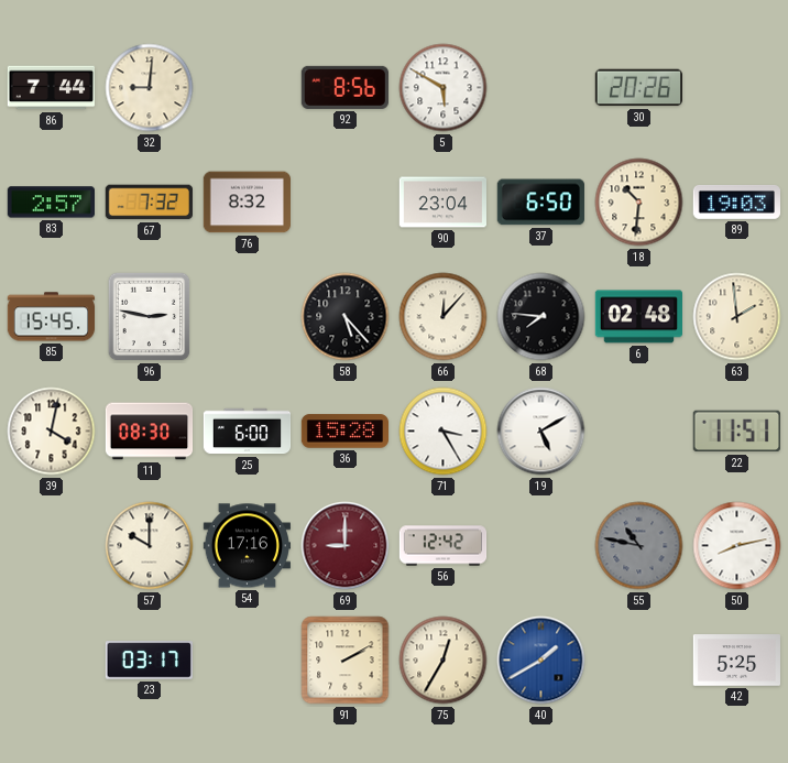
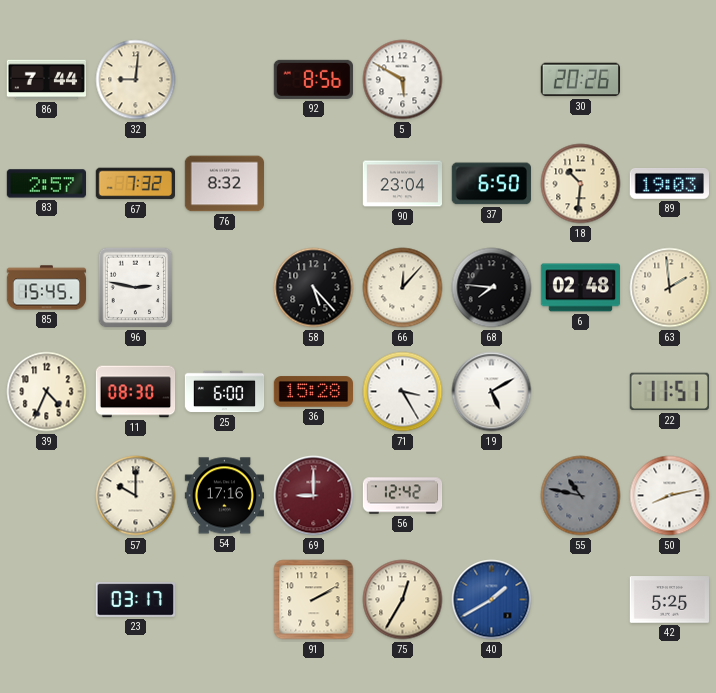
39: 4:02 -> 4:34 (47, 392)
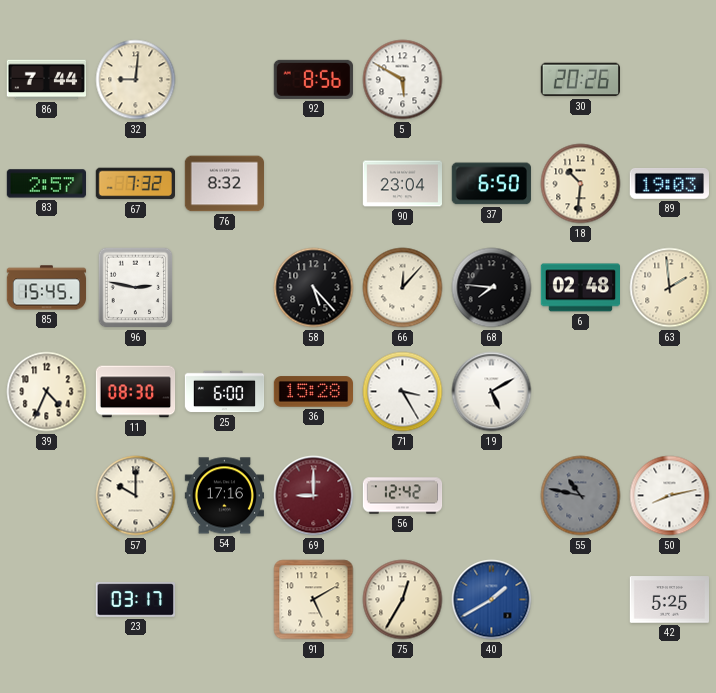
22: 11:51 -> none (669, 392)
91: 2:10 -> 5:10 (314, 600)
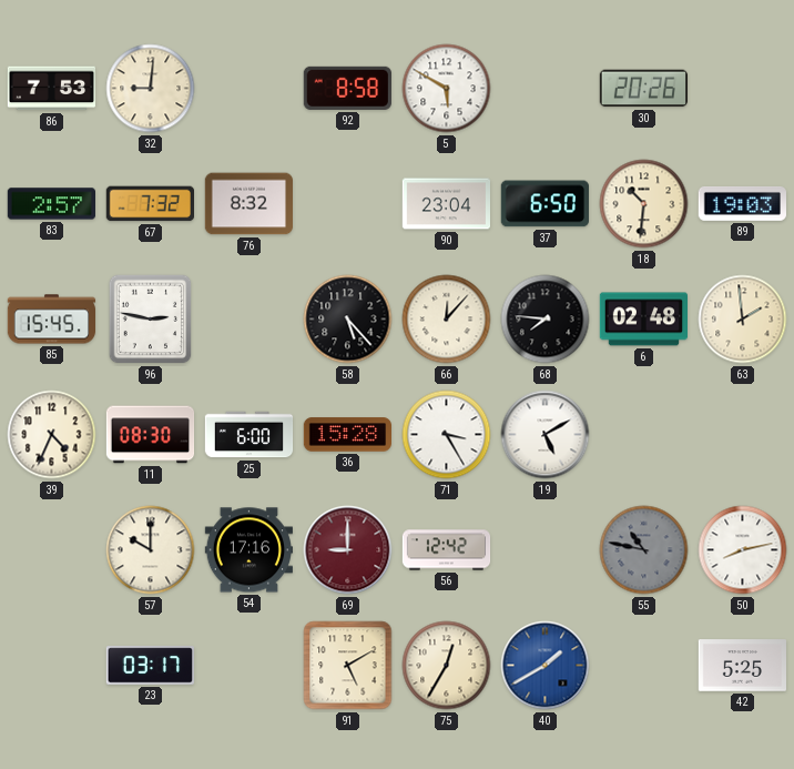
86: 7:44 -> 7:53 (51, 89)
92: 8:56 -> 8:58 (347, 88)
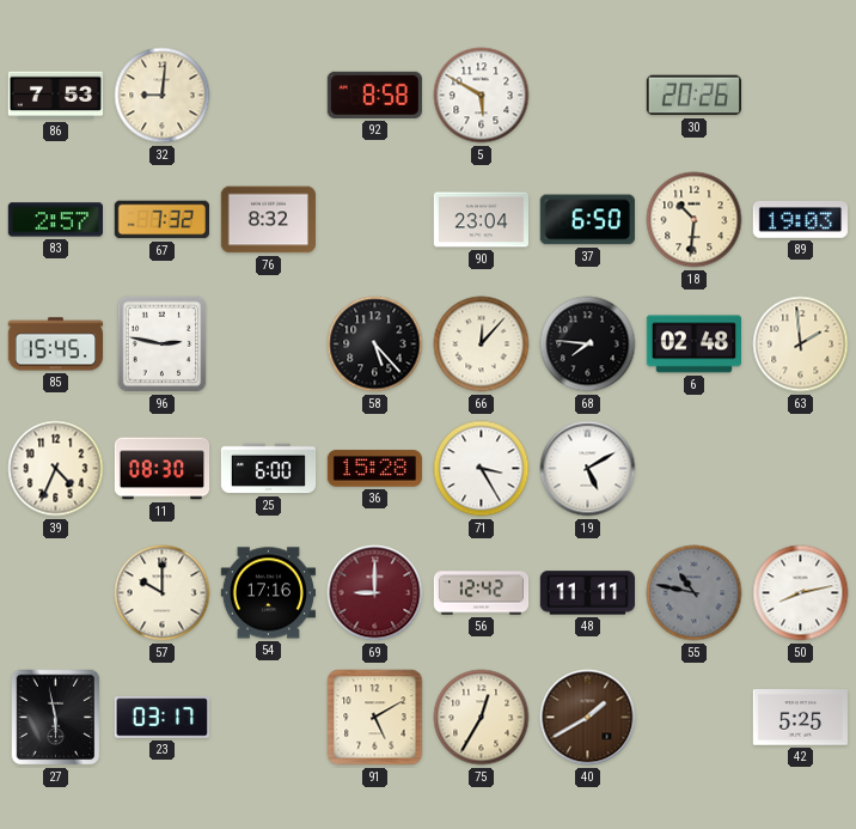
48: none -> 11:11 (587, 593)
27: none -> 5:58 (56, 718)
40 dial: blue -> brown (588, 718)
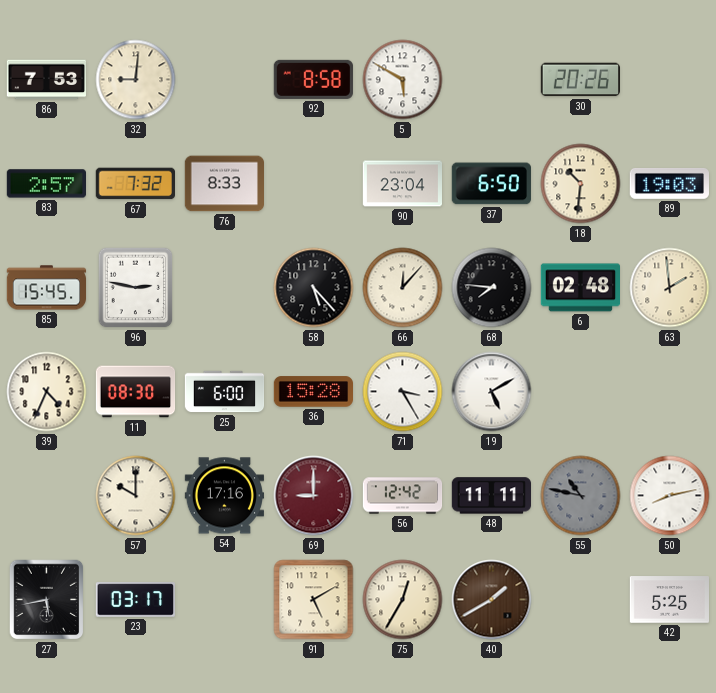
76: 8:32 -> 8:33 (224, 184)
27: 5:58 -> 5:43 (47, 600)
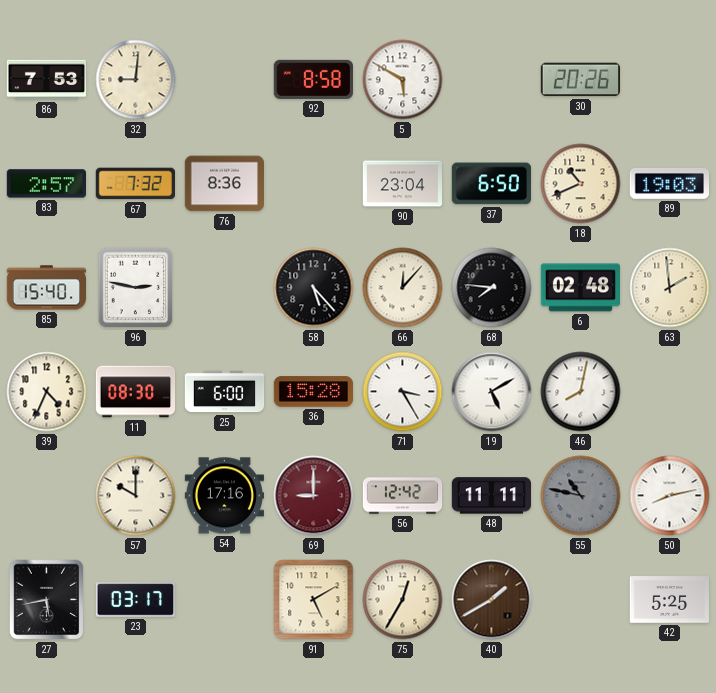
76: 8:33 -> 8:36 (224, 184)
18: 10:31 -> 10:41 (581, 184)
85: 15:45 -> 15:40 (47, 288)
46: none -> 8:02 (581, 392)
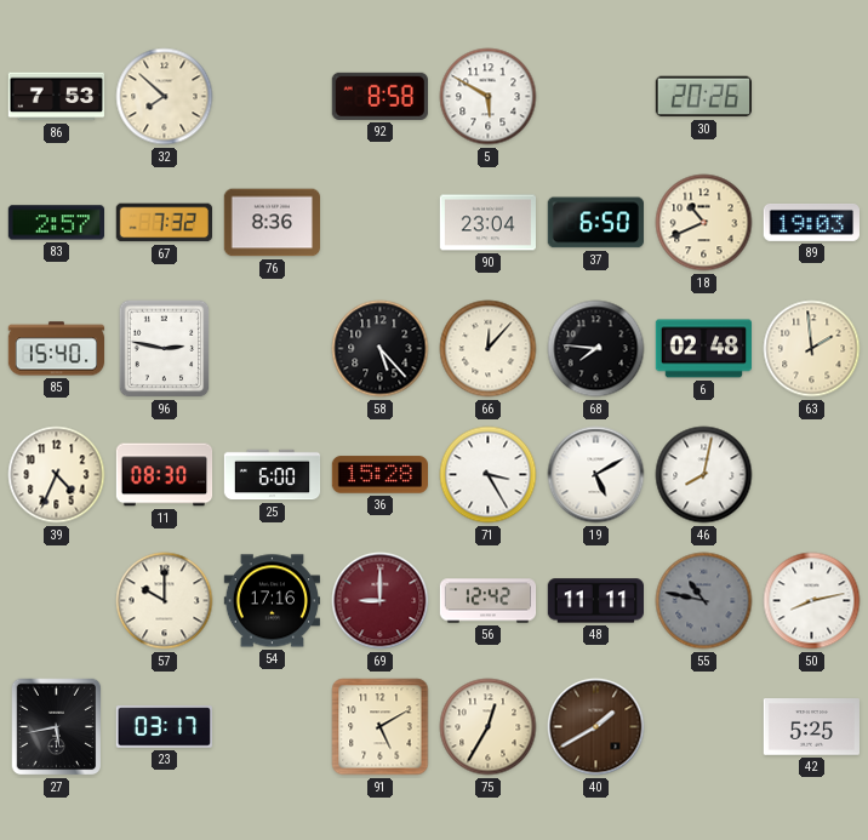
32: 9:01 -> 7:52 (165, 97)
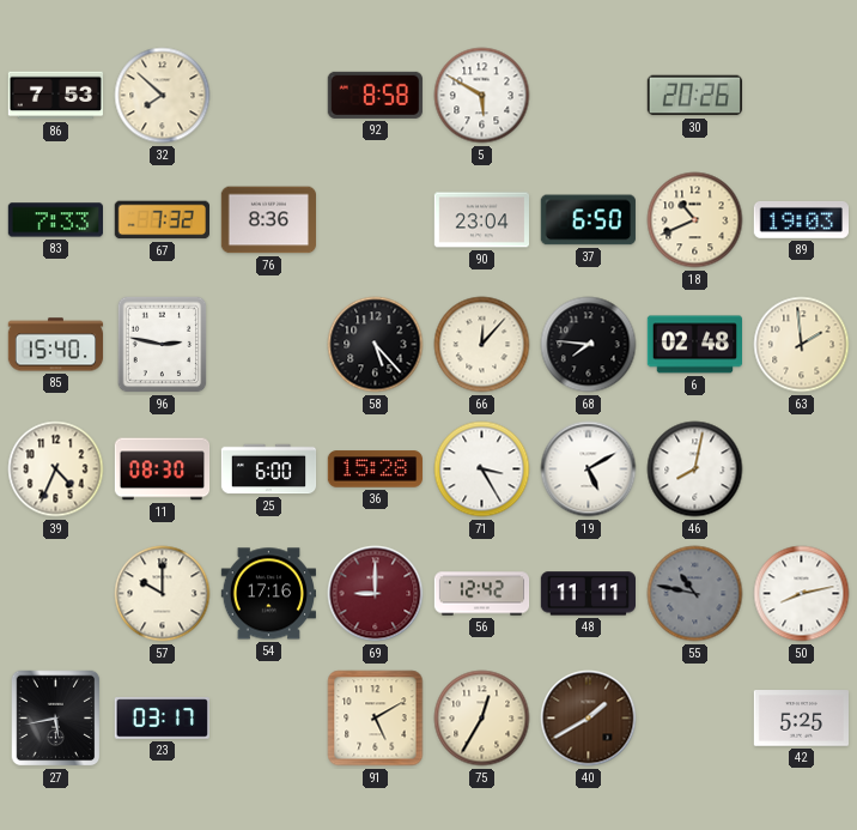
83: 2:57 -> 7:33 (55, 220)
